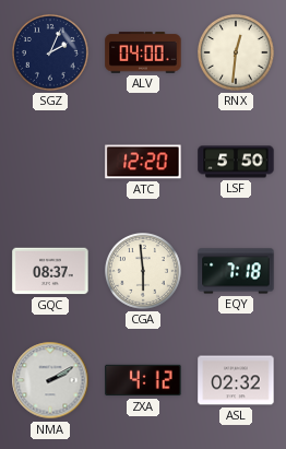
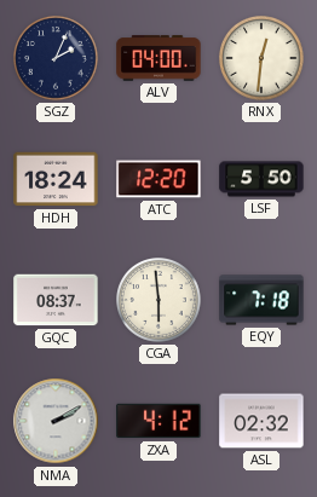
HDH: none -> 18:24 (56, 179)
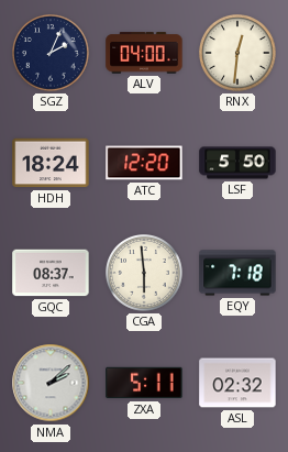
NMA: 2:10 -> 2:08 (51, 383)
ZXA: 4:12 -> 5:11 (144, 383)
